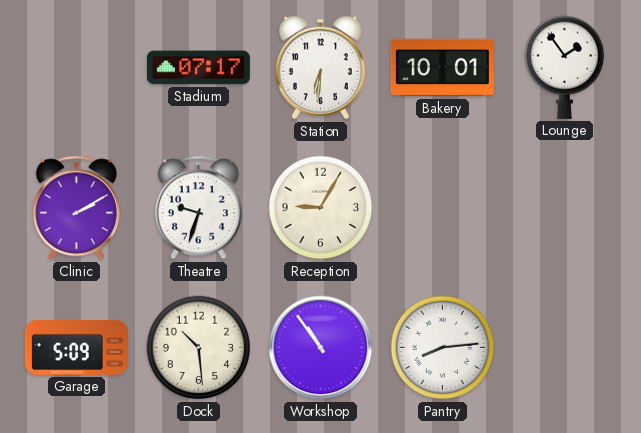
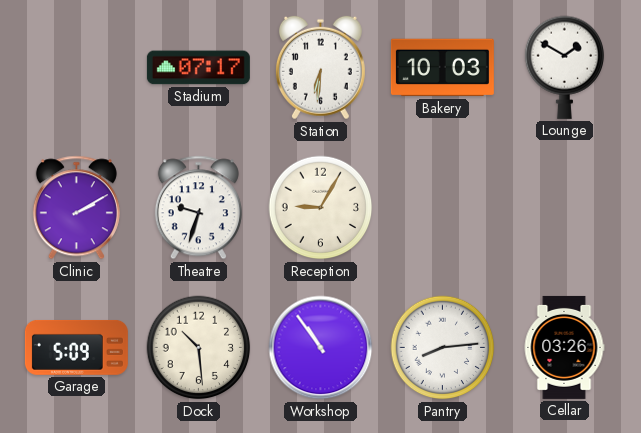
Bakery: 10:01 -> 10:03 (442, 68)
Lounge: 1:54 -> 1:50 (565, 67)
Cellar: none -> 03:26 (564, 347)
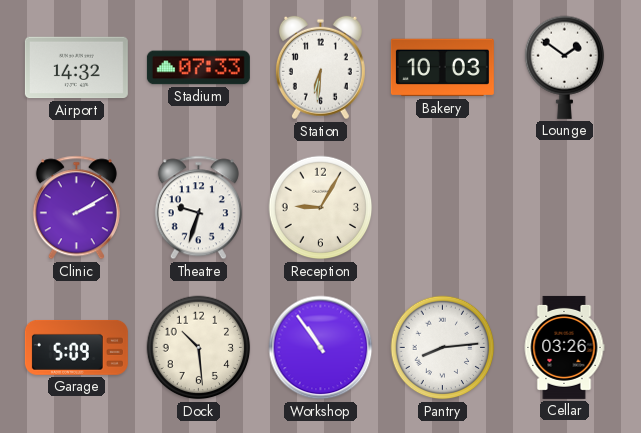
Airport: none -> 14:32 (76, 68)
Stadium: 07:17 -> 07:33 (198, 68)
Lounge: 1:50 -> 1:51 (565, 67)
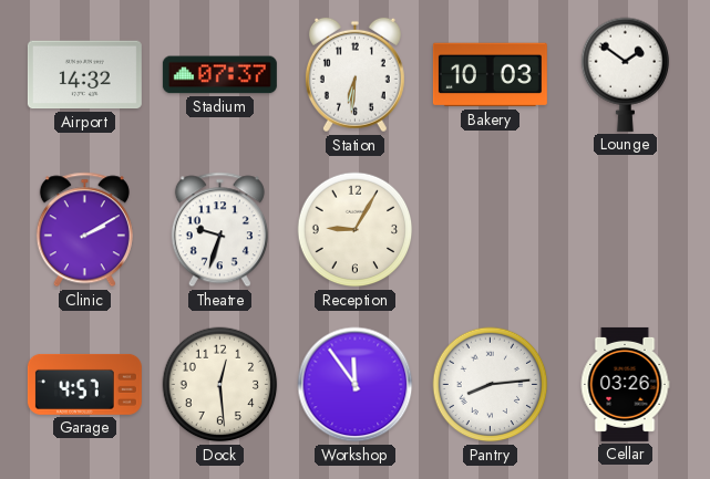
Stadium: 07:33 -> 07:37 (219, 75)
Garage: 5:09 -> 4:57 (84, 384)
Dock: 10:29 -> 12:29 (220, 385)
Workshop: 10:54 -> 11:54 (356, 385)
